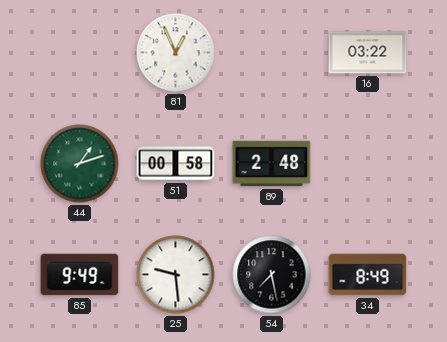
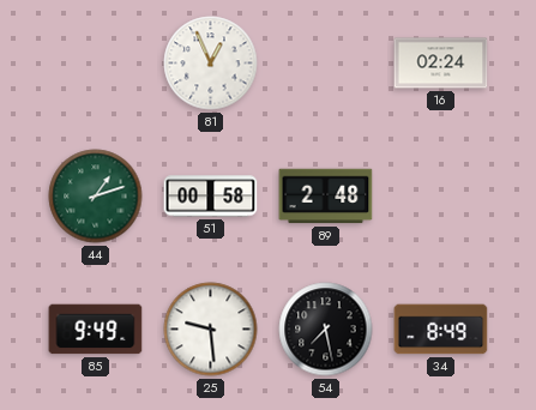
16: 03:22 -> 02:24 (441, 64)
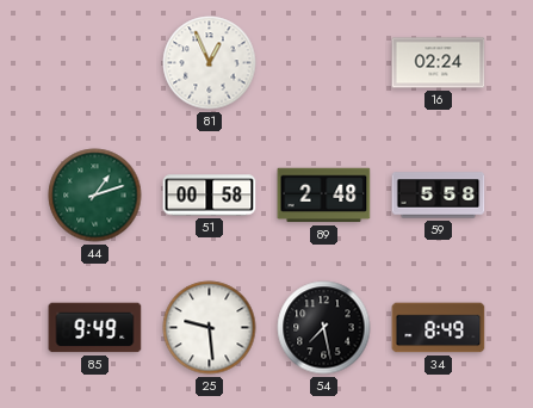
59: none -> 5:58 (439, 196)
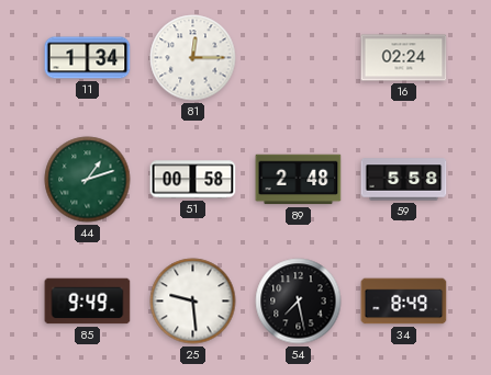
11: none -> 1:34 (88, 58)
81: 12:56 -> 12:15 (193, 58)
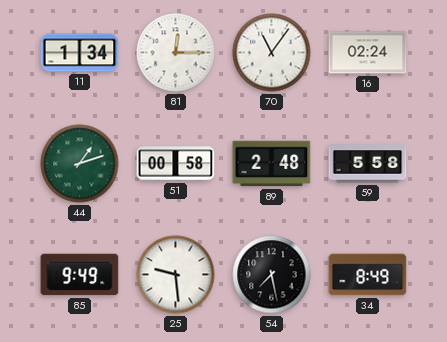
70: none -> 11:06 (272, 53)
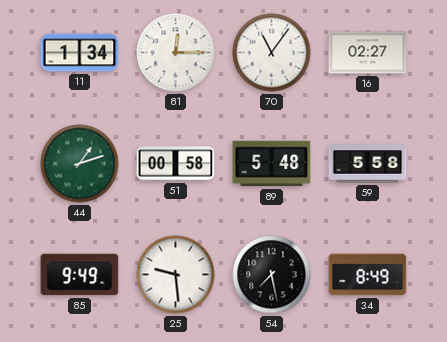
16: 02:24 -> 02:27 (368, 53)
89: 2:48 -> 5:48 (272, 164)
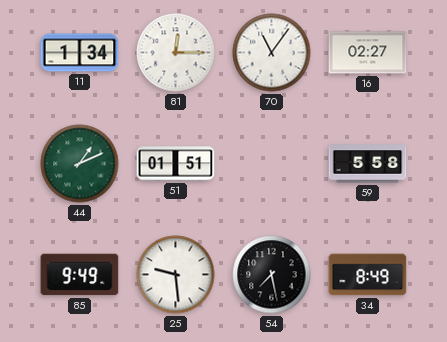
44: 1:12 -> 1:11 (80, 164)
51: 00:58 -> 01:51 (176, 164)
89: 5:48 -> none (272, 164)
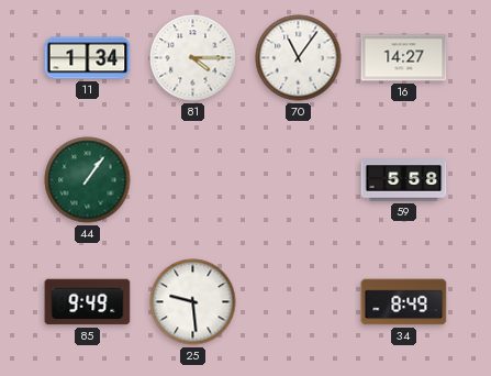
81: 12:15 -> 4:15 (193, 58)
16: 02:27 -> 14:27 (404, 58)
44: 1:11 -> 1:06 (88, 180)
51: 01:51 -> none (176, 164)
54: 7:28 -> none (272, 275)
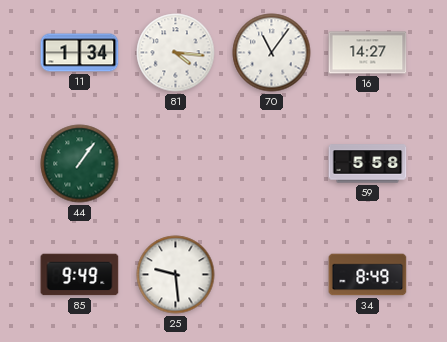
81: 4:15 -> 4:16 (176, 53)
